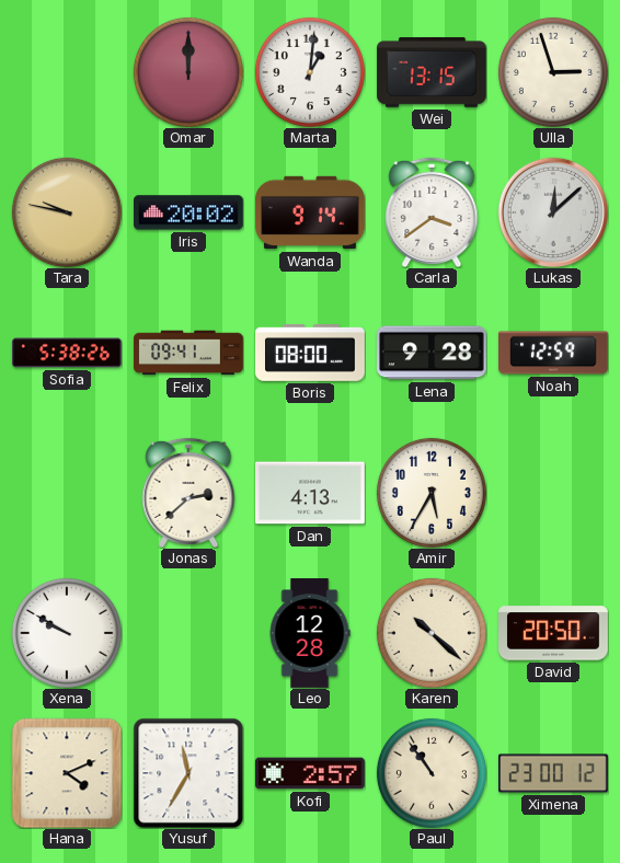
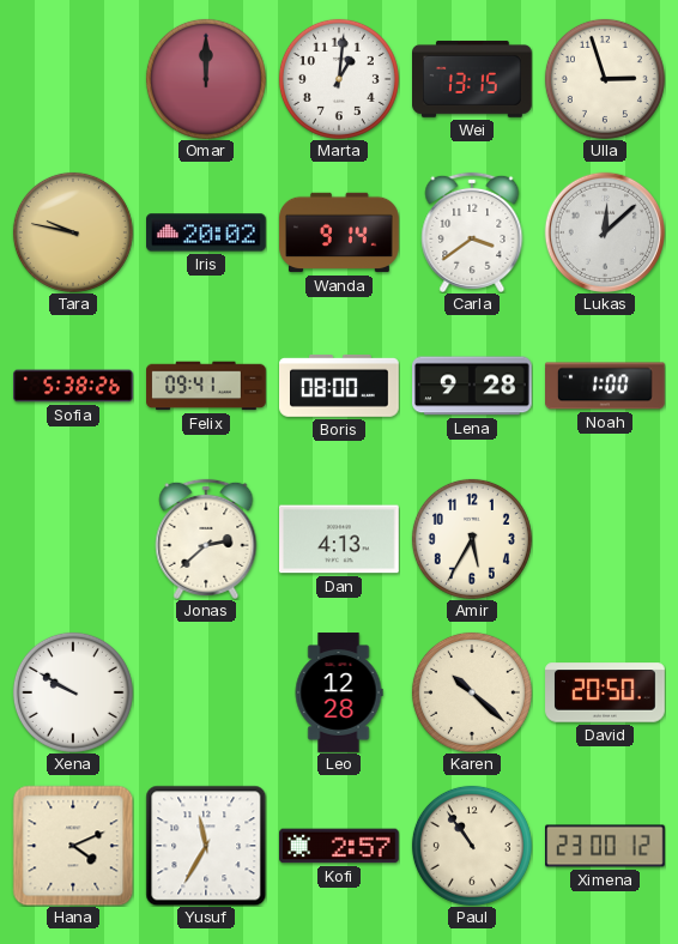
Noah: 12:59 -> 1:00 (606, 386)
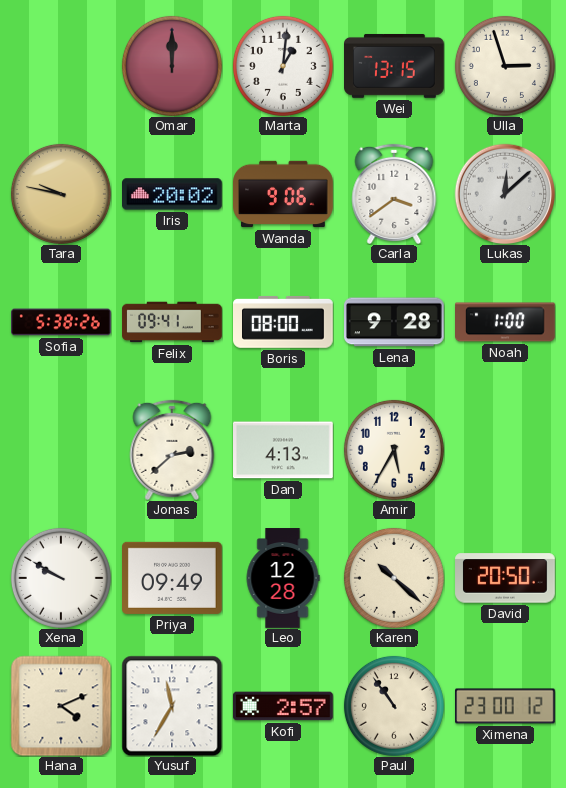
Wanda: 9:14 -> 9:06 (283, 194)
Priya: none -> 09:49 (173, 578)
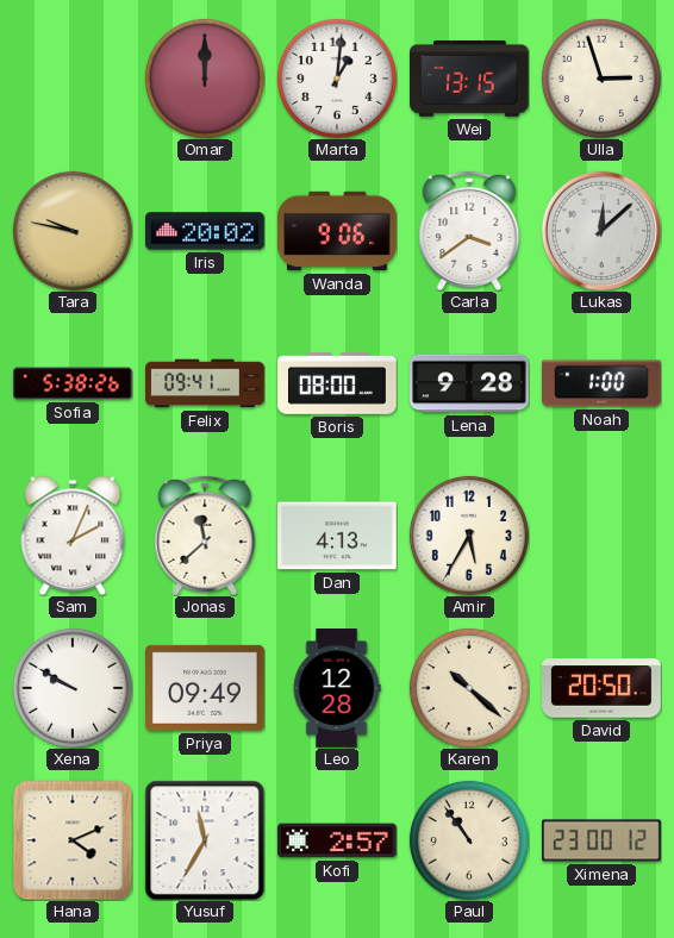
Sam: none -> 2:04 (73, 536)
Jonas: 2:38 -> 11:38 (205, 536)
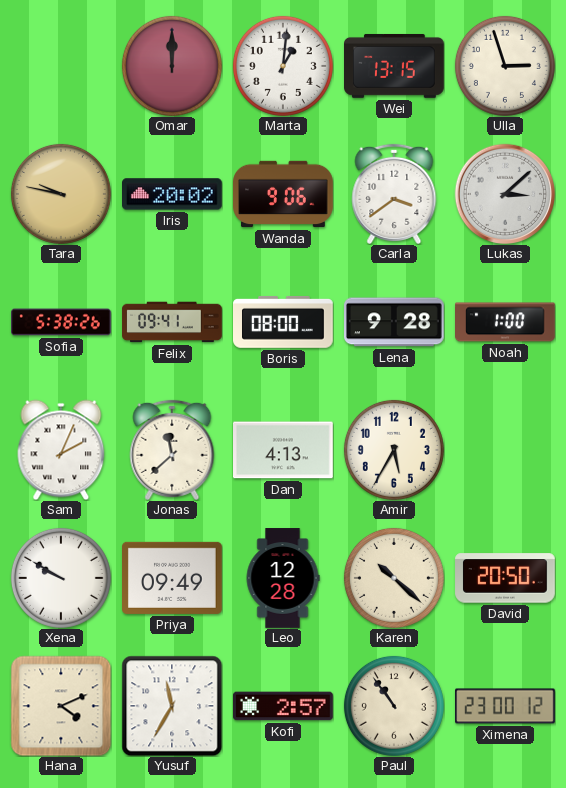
Lukas: 12:08 -> 3:08 (504, 193)
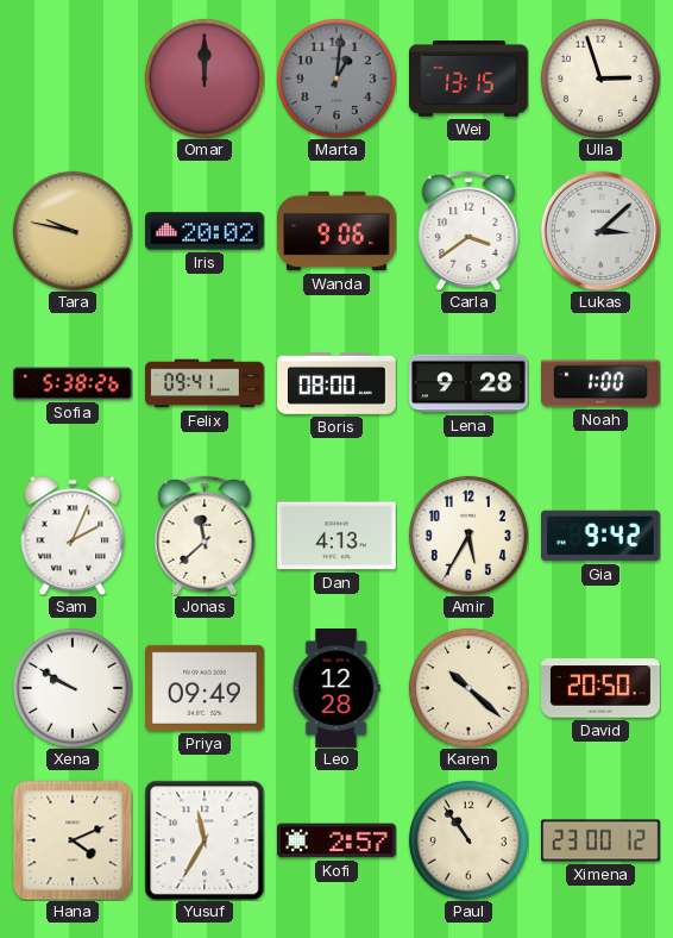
Marta dial: white -> grey (336, 79)
Gia: none -> 9:42 (602, 536)
